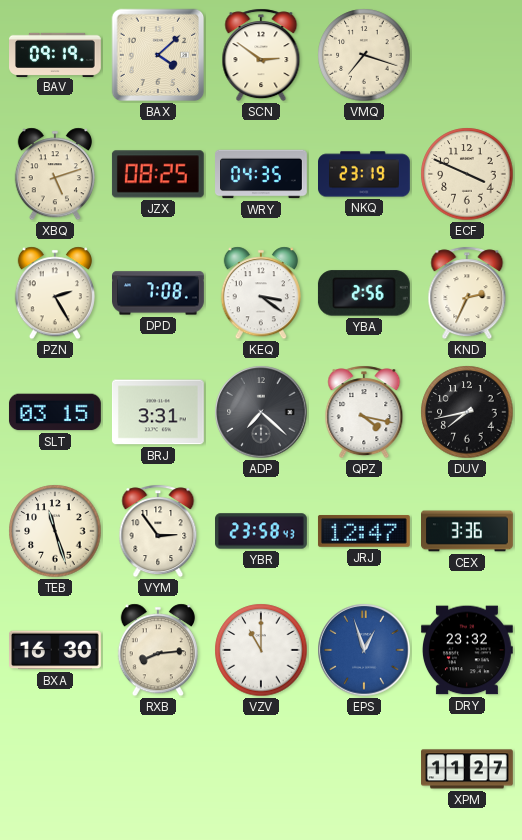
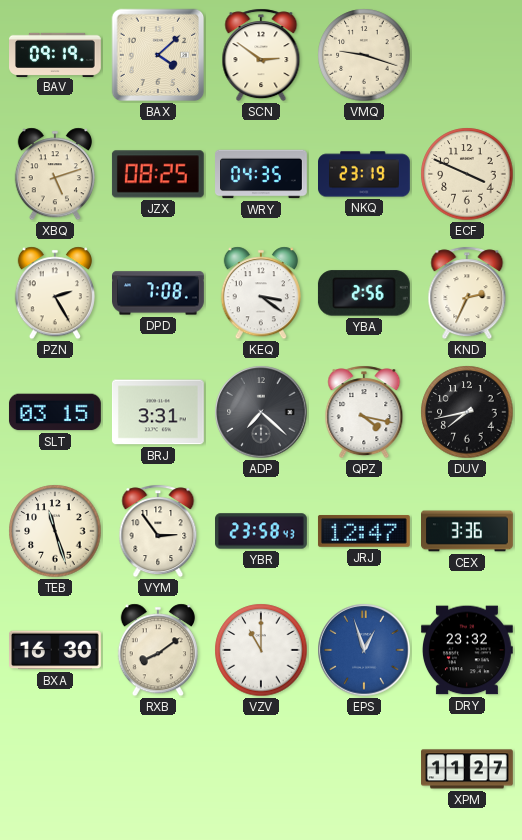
VMQ: 7:18 -> 9:18 (364, 55)
RXB: 8:14 -> 8:09 (158, 650)
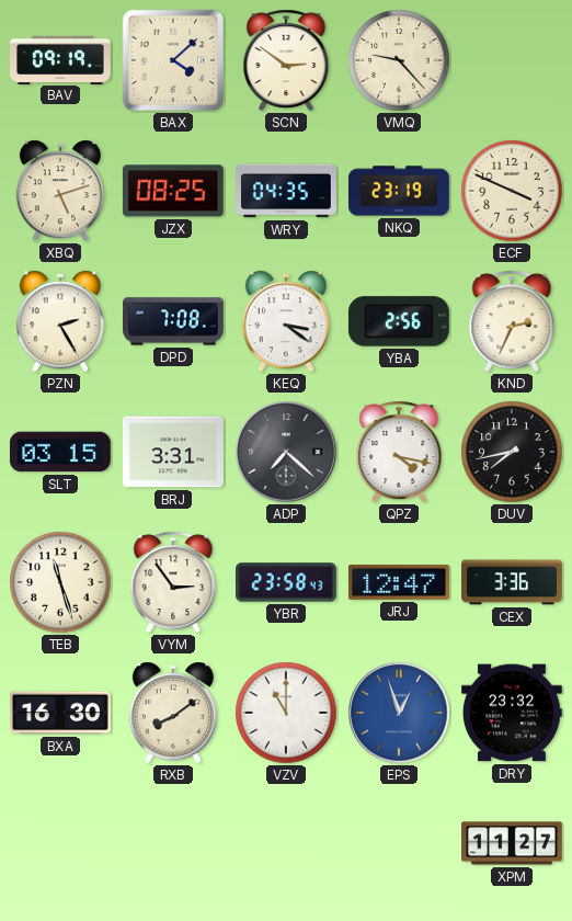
VMQ: 9:18 -> 9:23 (399, 60)
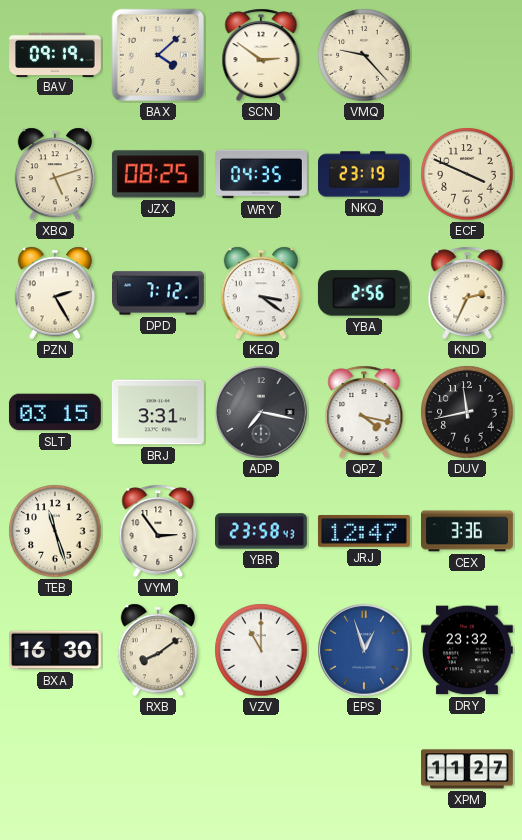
DPD: 7:08 -> 7:12 (159, 293)
ADP: 7:22 -> 7:17 (261, 412)
DUV: 7:43 -> 11:43 (467, 412)
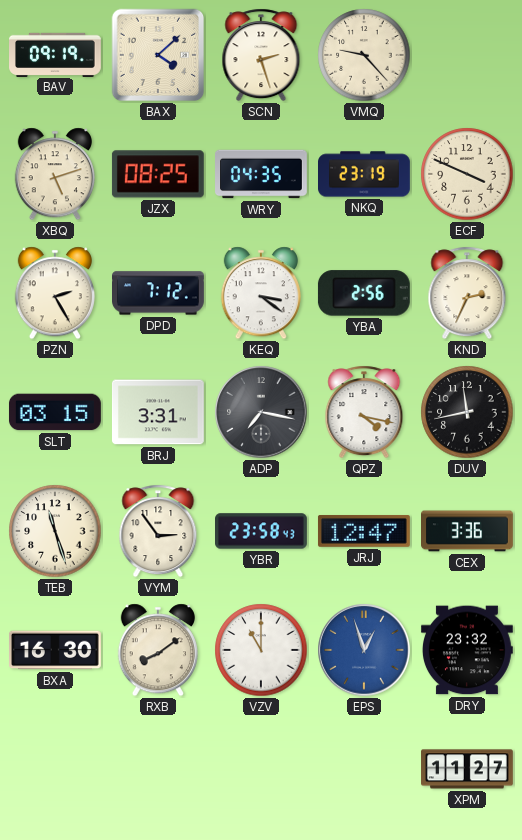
SCN: 2:51 -> 2:27 (261, 55)
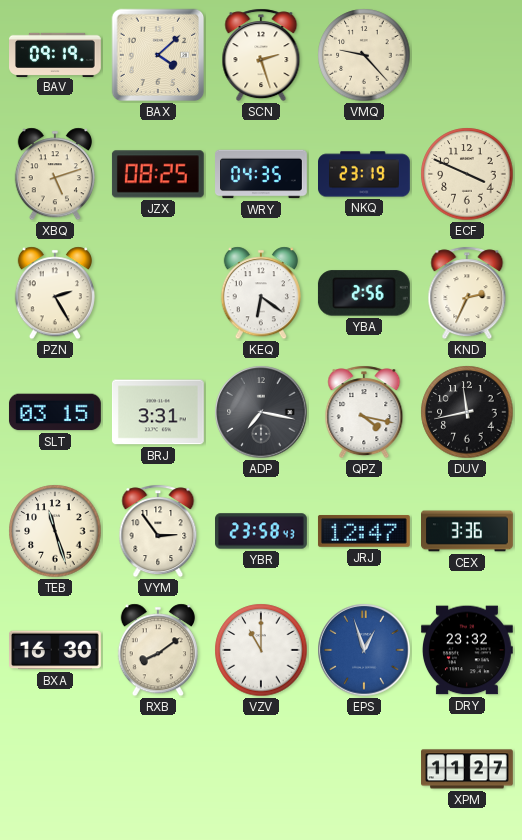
DPD: 7:12 -> none (159, 293)
KEQ: 3:21 -> 6:21 (261, 293)
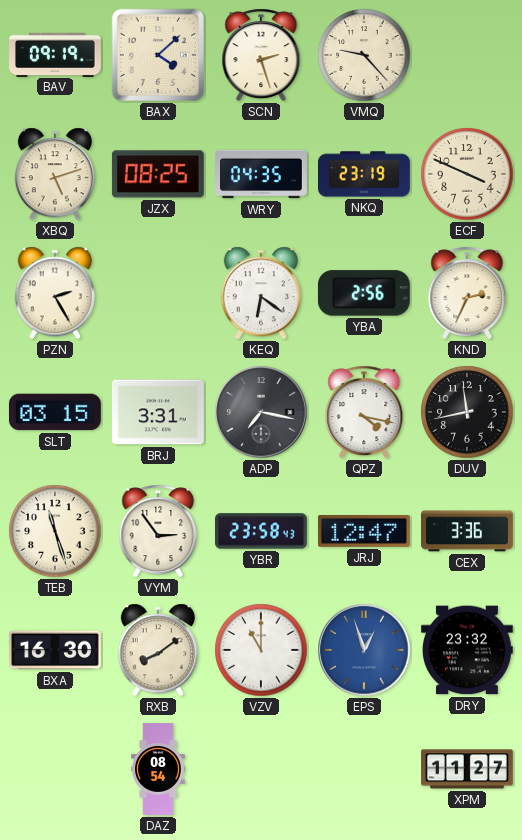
DAZ: none -> 08:54 (159, 769)
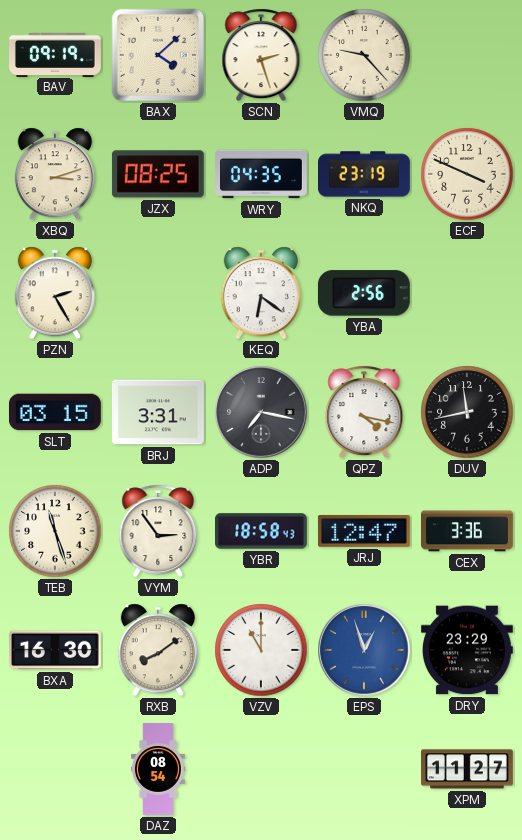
XBQ: 5:12 -> 3:12 (55, 174)
KND: 2:34 -> none (467, 293)
YBR: 23:58 -> 18:58 (262, 531)
DRY: 23:32 -> 23:29 (467, 650)
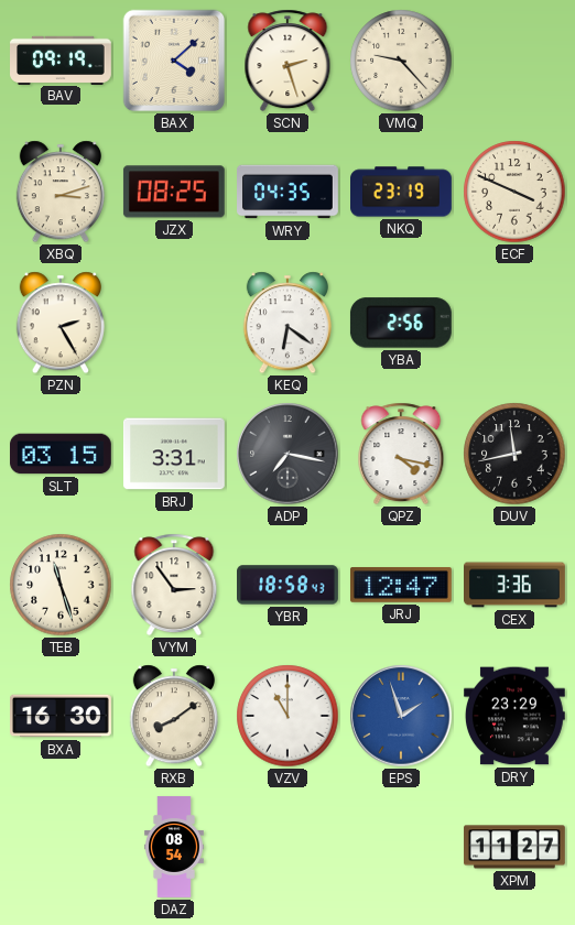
EPS: 12:57 -> 1:57 (401, 716)
